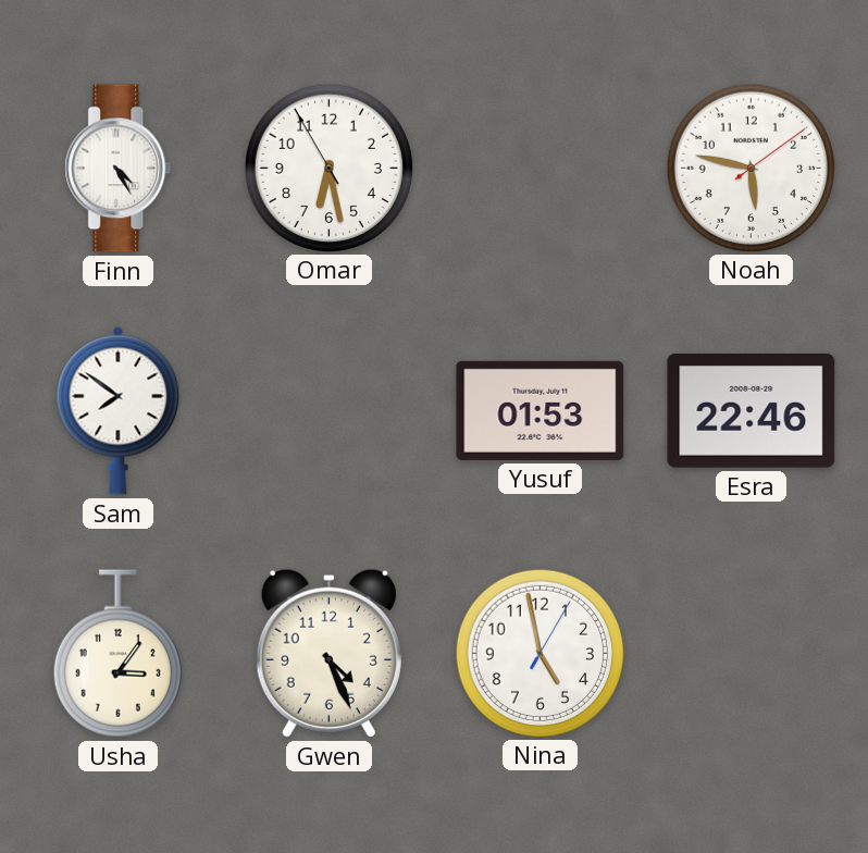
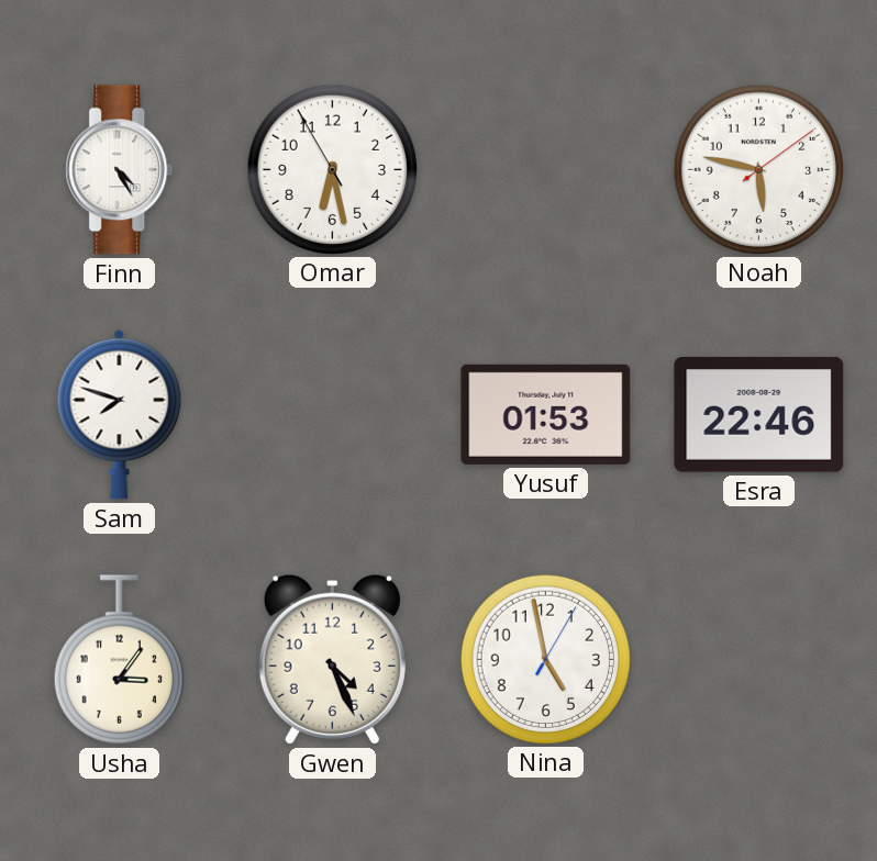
Sam: 7:51 -> 7:48 (120, 414)
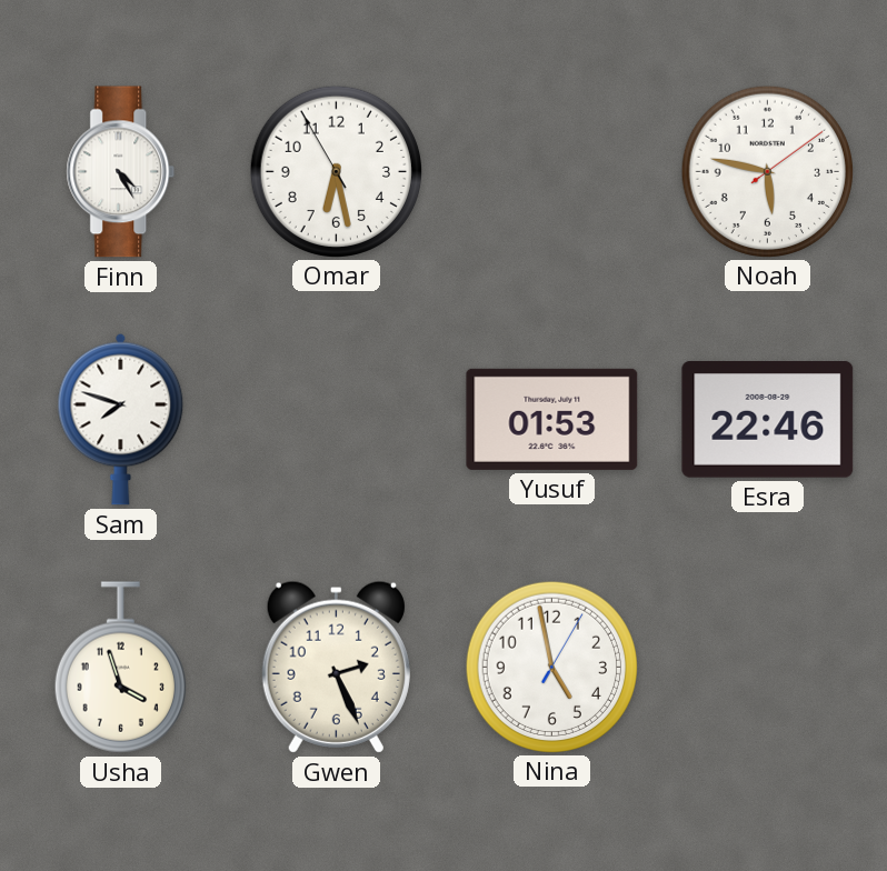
Usha: 3:06 -> 3:57 (120, 668)
Gwen: 4:26 -> 2:26 (336, 667)
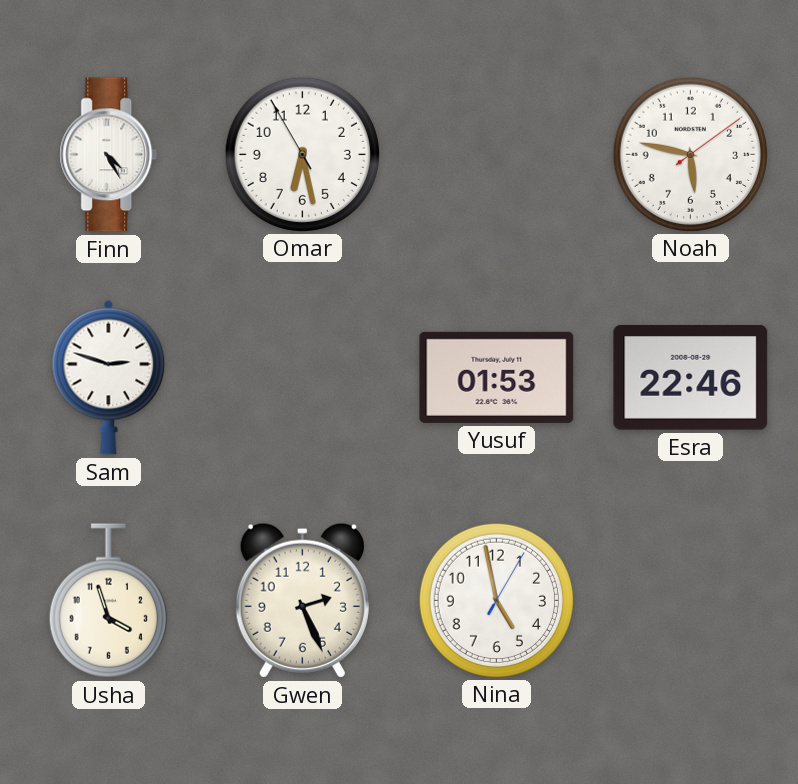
Sam: 7:48 -> 2:48 (109, 377)
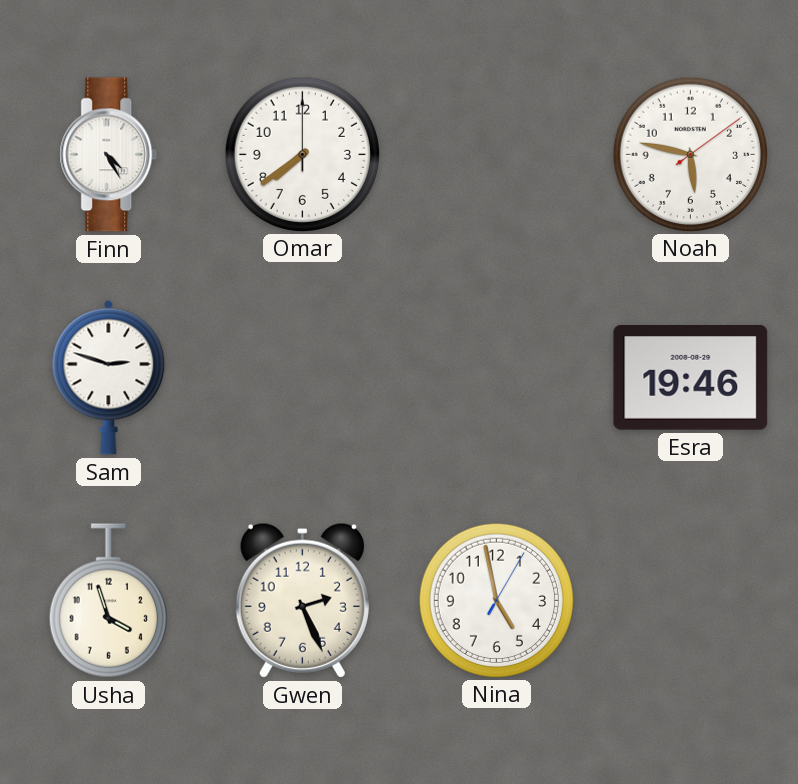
Omar: 6:27 -> 7:39 (302, 154)
Yusuf: 01:53 -> none (497, 377)
Esra: 22:46 -> 19:46 (691, 378)
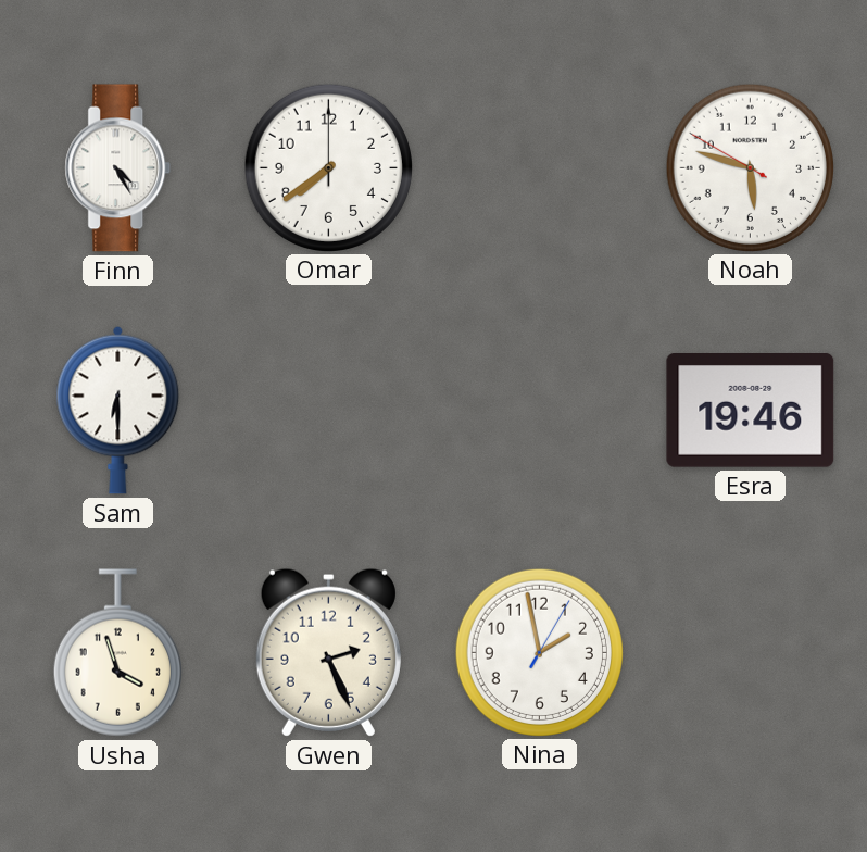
Noah: 5:47:09 -> 5:47:50 (750, 167)
Sam: 2:48 -> 6:30 (118, 410)
Nina: 4:58 -> 1:58 (539, 652)
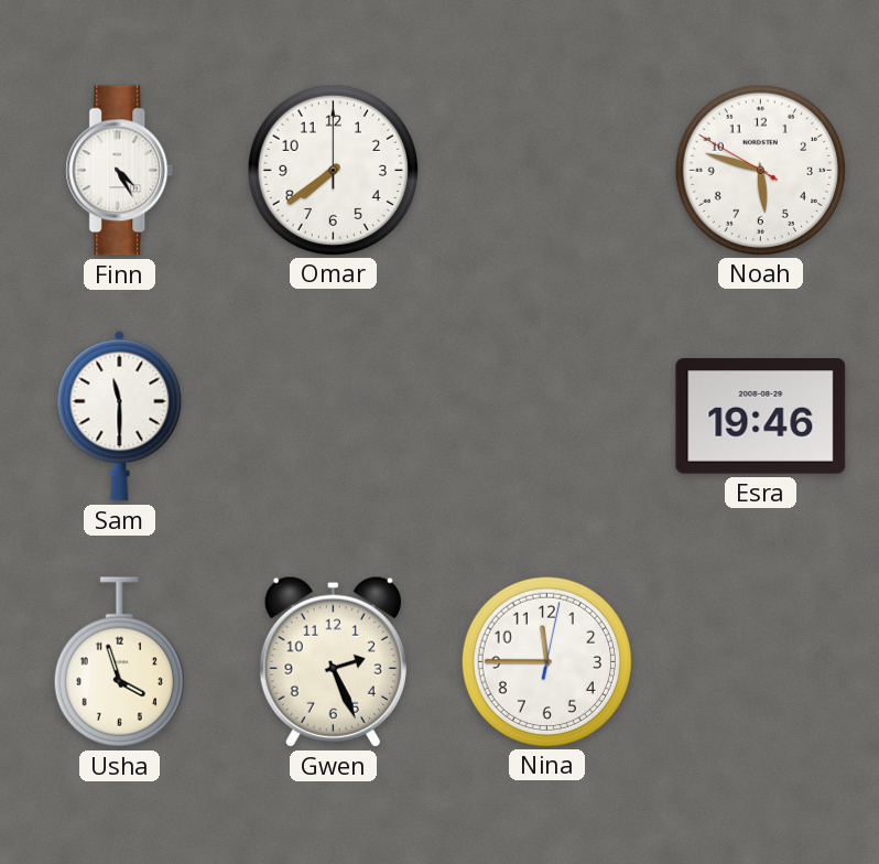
Sam: 6:30 -> 11:30 (120, 415)
Nina: 1:58 -> 11:45 (546, 661)
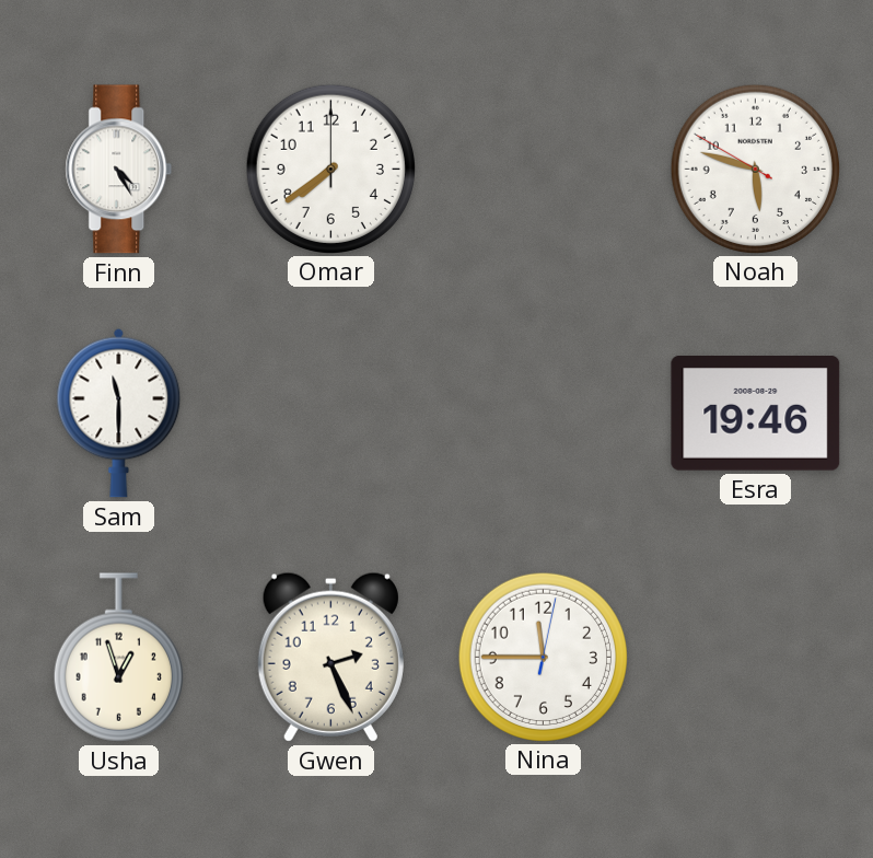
Usha: 3:57 -> 12:57 (118, 658)
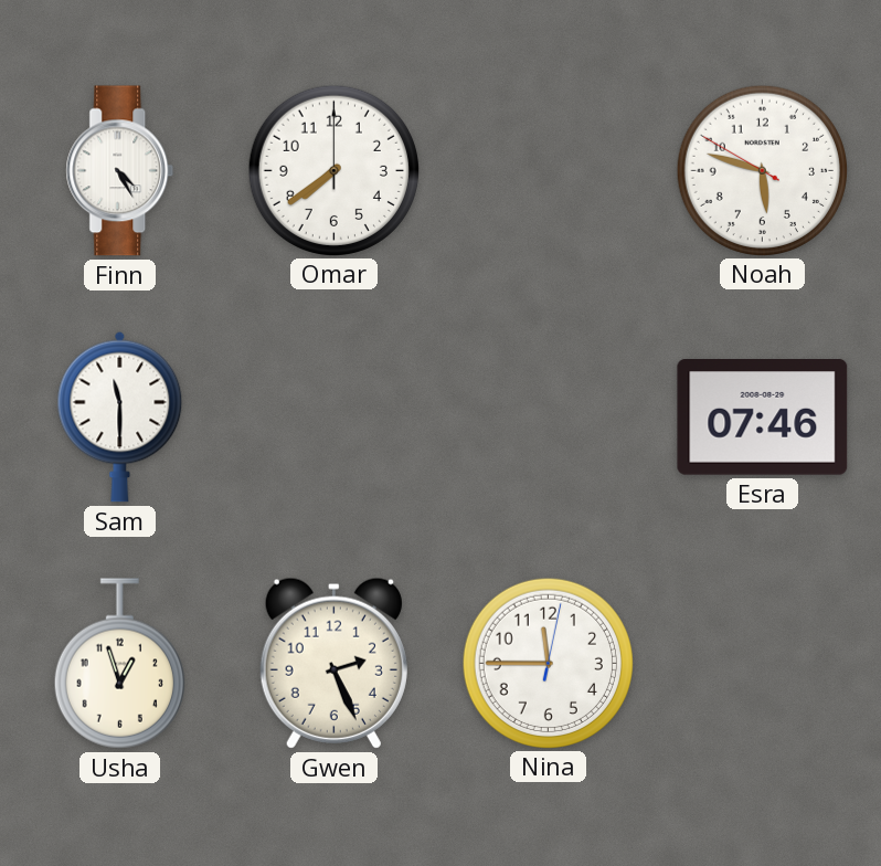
Esra: 19:46 -> 07:46 (763, 418)
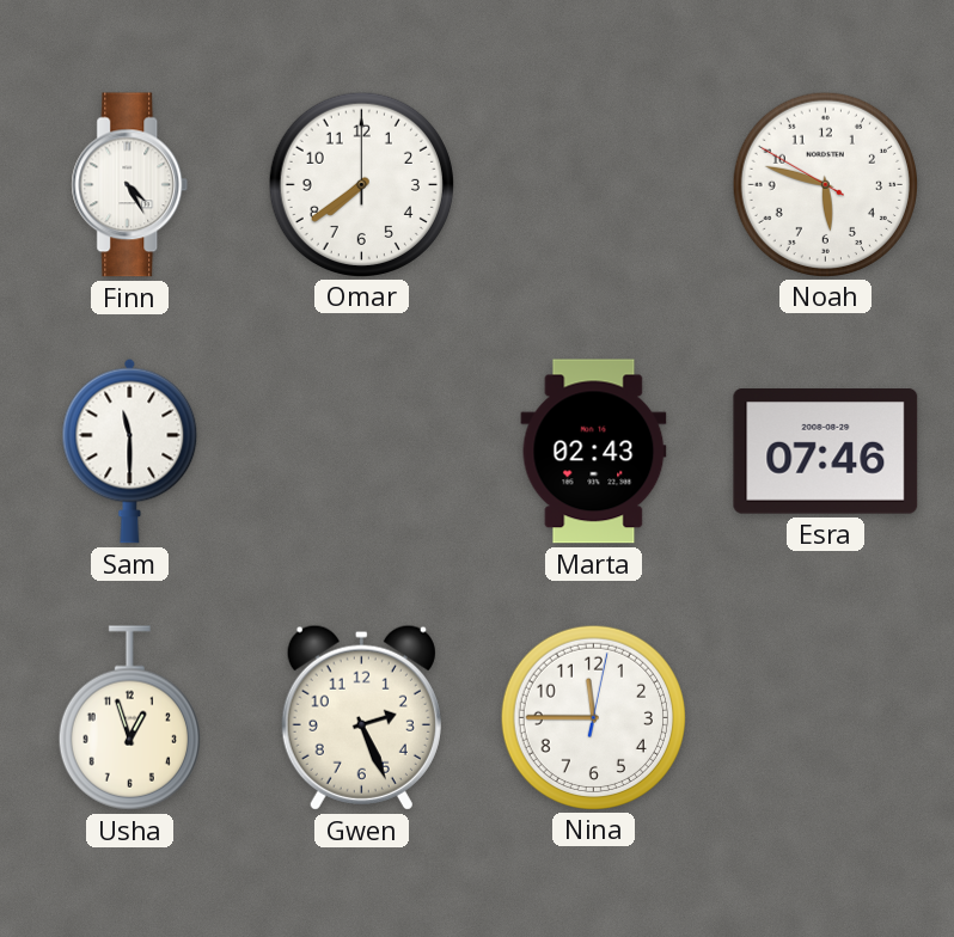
Marta: none -> 02:43 (594, 452)
